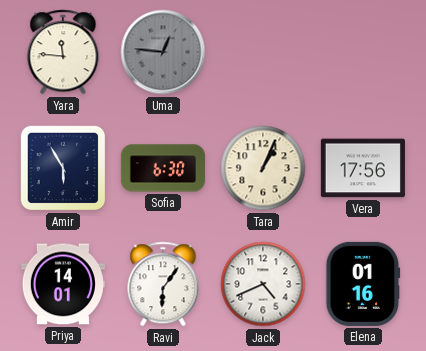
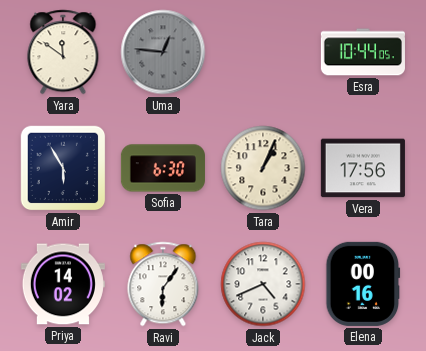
Yara: 11:46 -> 11:51 (63, 52)
Esra: none -> 10:44 (363, 52)
Priya: 14:01 -> 14:02 (63, 284)
Elena: 01:16 -> 00:16 (363, 284)
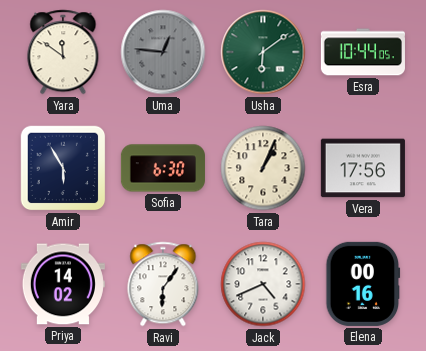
Usha: none -> 6:09 (263, 52)
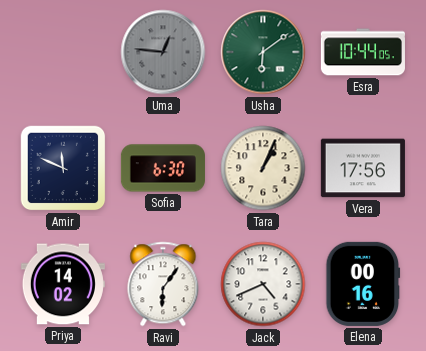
Yara: 11:51 -> none (63, 52)
Amir: 5:55 -> 11:49 (63, 168)
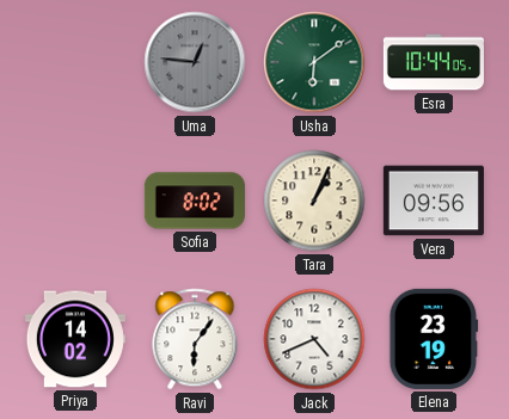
Amir: 11:49 -> none (63, 168)
Sofia: 6:30 -> 8:02 (195, 201)
Vera: 17:56 -> 09:56 (434, 201)
Elena: 00:16 -> 23:19 (434, 339)
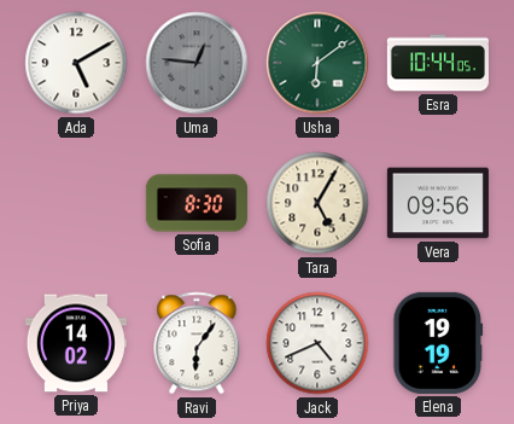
Ada: none -> 5:10 (76, 63)
Sofia: 8:02 -> 8:30 (197, 203)
Tara: 1:04 -> 5:05 (317, 203)
Elena: 23:19 -> 19:19 (438, 343)
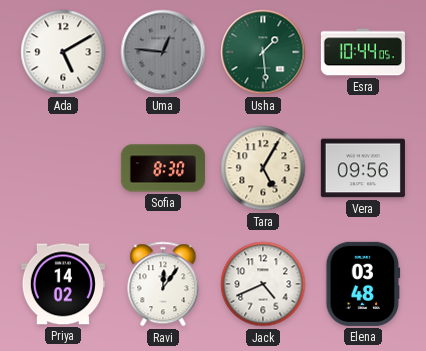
Usha: 6:09 -> 1:29 (263, 52)
Ravi: 6:06 -> 12:06 (163, 284)
Elena: 19:19 -> 03:48 (363, 284)
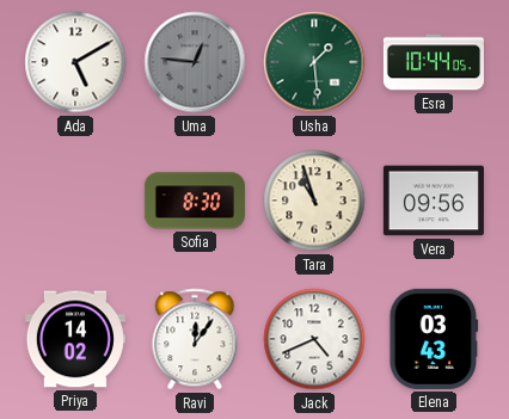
Tara: 5:05 -> 10:57 (314, 201)
Elena: 03:48 -> 03:43 (434, 339)
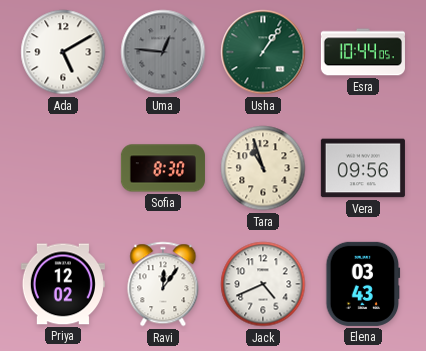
Usha: 1:29 -> 1:06 (263, 52)
Priya: 14:02 -> 12:02 (63, 284)
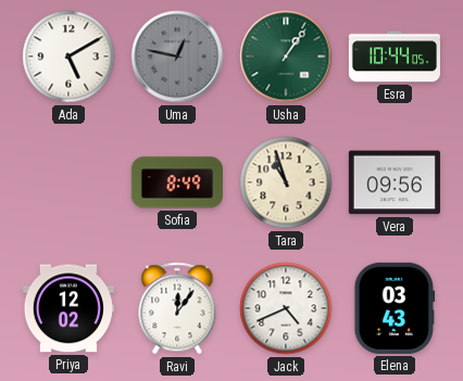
Uma: 12:46 -> 12:47 (177, 56)
Sofia: 8:30 -> 8:49 (177, 182)
